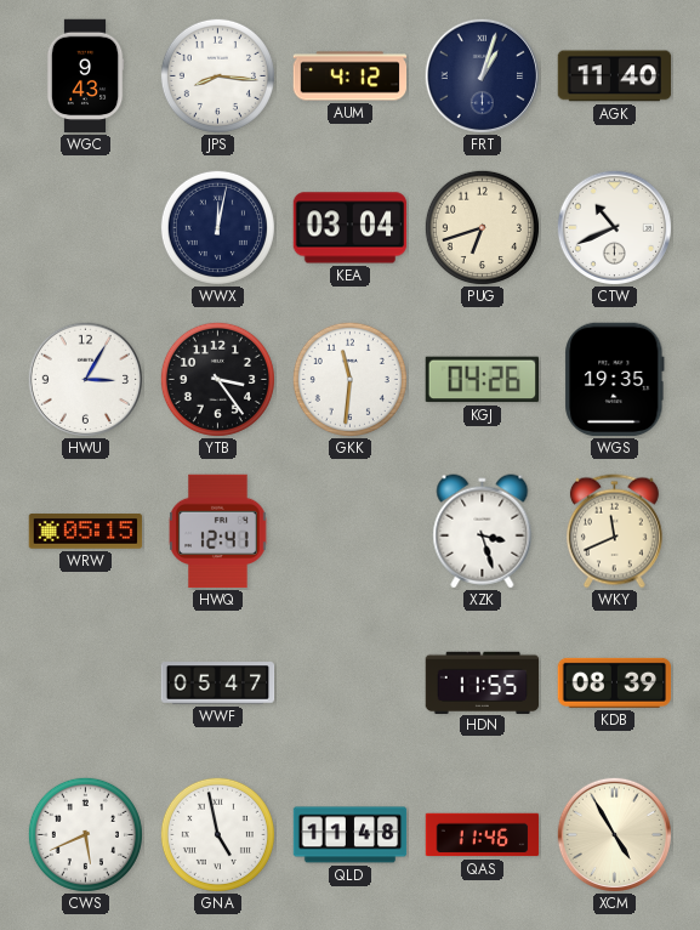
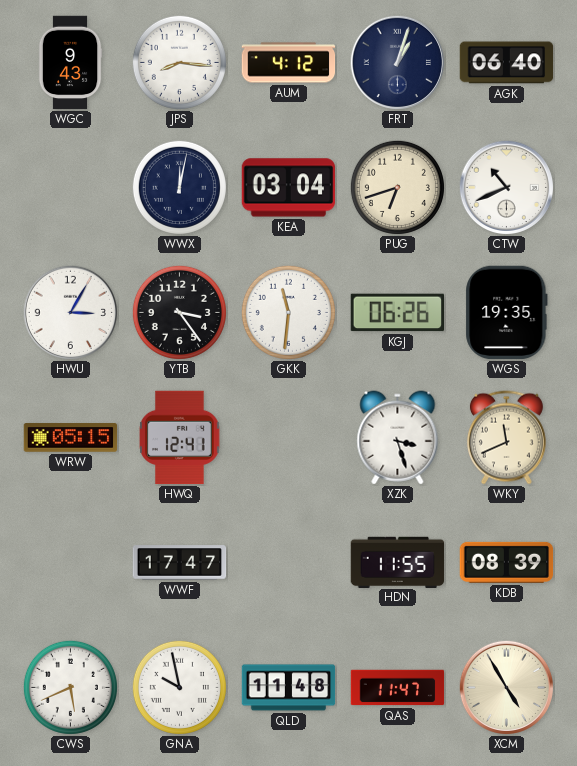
AGK: 11:40 -> 06:40 (507, 63)
KGJ: 04:26 -> 06:26 (398, 313)
WWF: 05:47 -> 17:47 (180, 563)
GNA: 4:58 -> 9:58 (179, 687)
QAS: 11:46 -> 11:47 (398, 688)
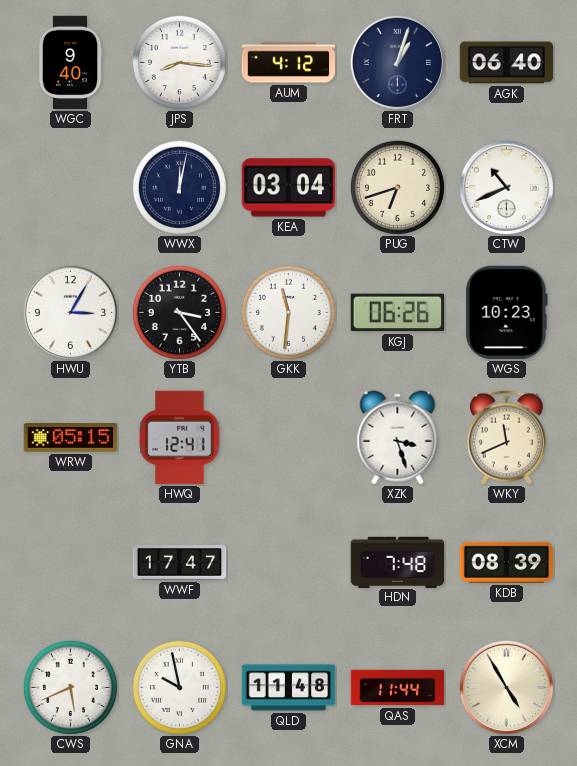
WGC: 9:43 -> 9:40 (70, 63)
WGS: 19:35 -> 10:23 (507, 313)
HDN: 11:55 -> 7:48 (398, 562)
QAS: 11:47 -> 11:44 (398, 688)
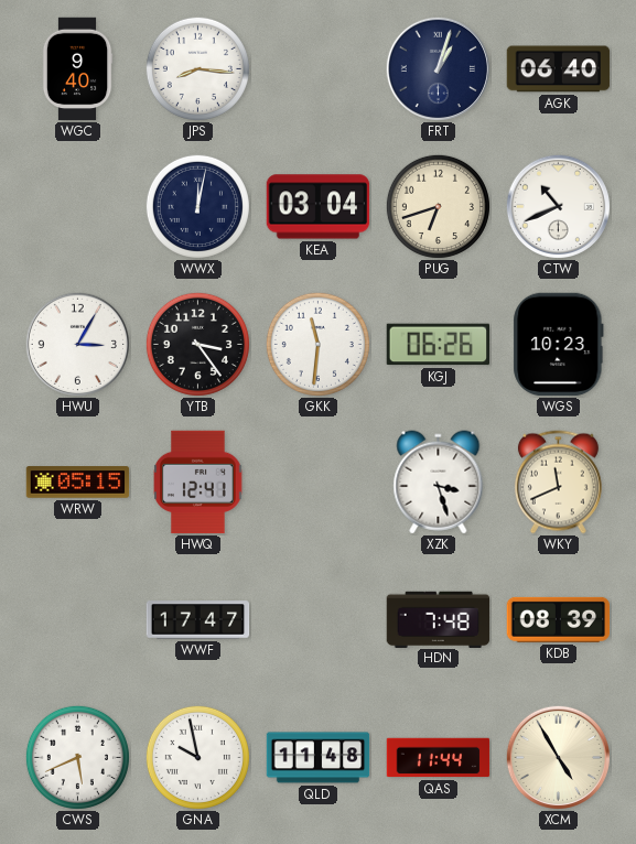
AUM: 4:12 -> none (289, 63)
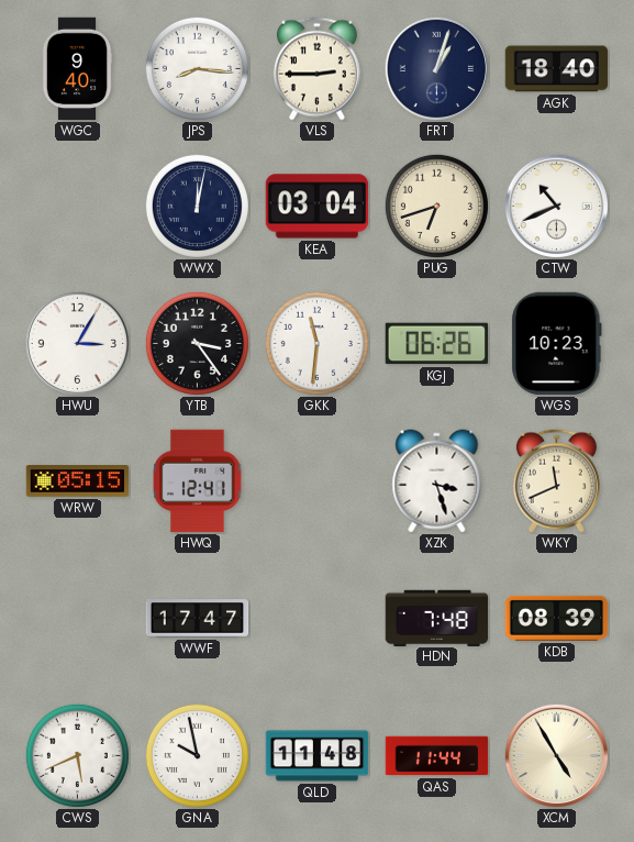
VLS: none -> 2:45 (316, 69)
AGK: 06:40 -> 18:40 (557, 69)
